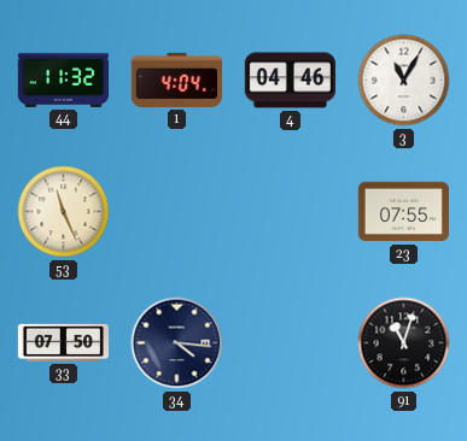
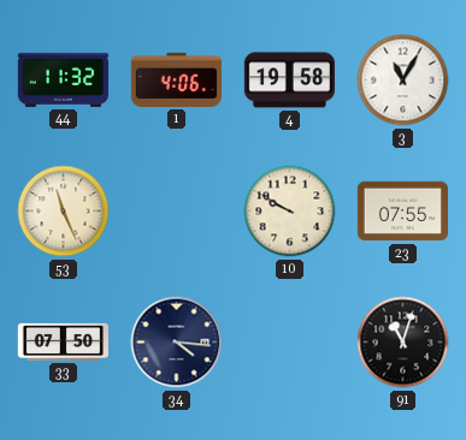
1: 4:04 -> 4:06 (176, 79)
4: 04:46 -> 19:58 (289, 81)
10: none -> 9:50 (290, 212)
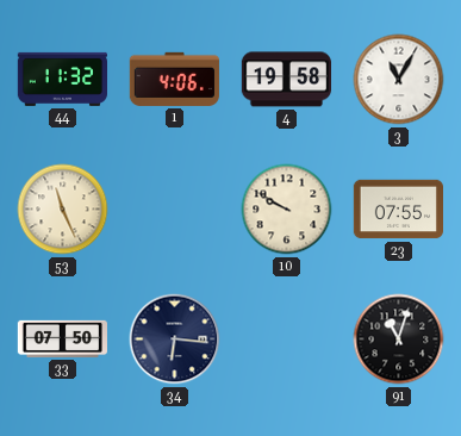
34: 4:16 -> 6:16 (175, 340)
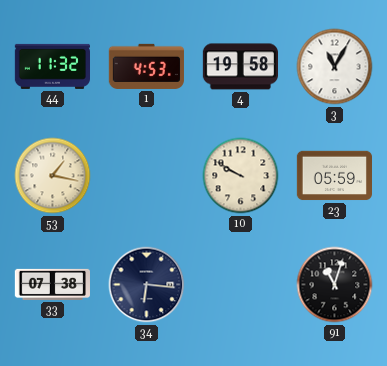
1: 4:06 -> 4:53 (146, 66)
53: 11:26 -> 1:17 (53, 176)
23: 07:55 -> 05:59 (334, 176)
33: 07:50 -> 07:38 (52, 284)
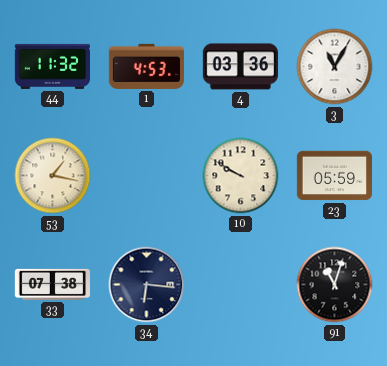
4: 19:58 -> 03:36 (240, 67)
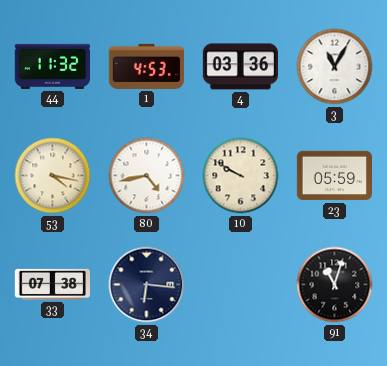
53: 1:17 -> 4:17 (53, 176)
80: none -> 4:43 (147, 176)
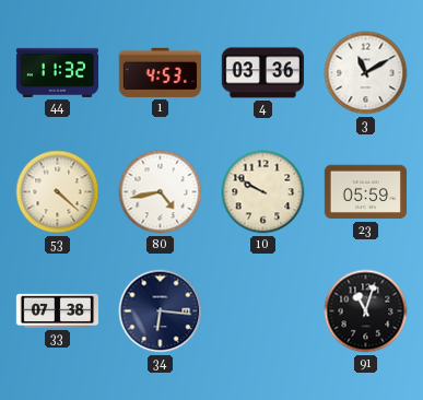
3: 11:05 -> 11:10 (366, 73)
53: 4:17 -> 4:22 (58, 192)
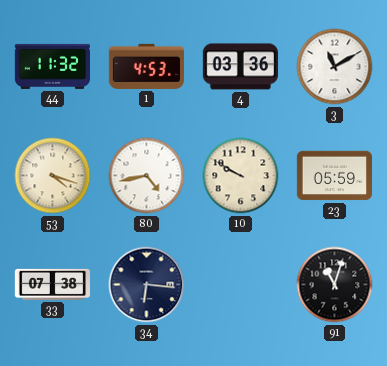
53: 4:22 -> 4:18 (53, 176)
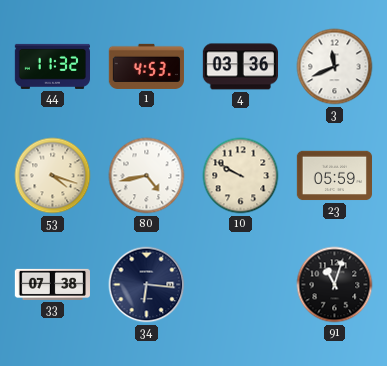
3: 11:10 -> 11:41 (335, 67)
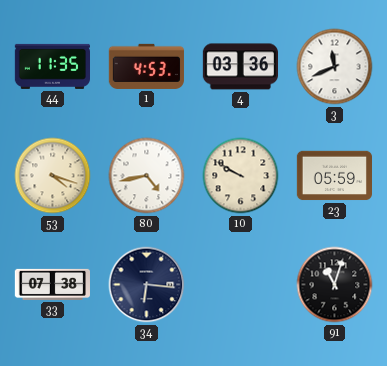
44: 11:32 -> 11:35 (52, 66)
